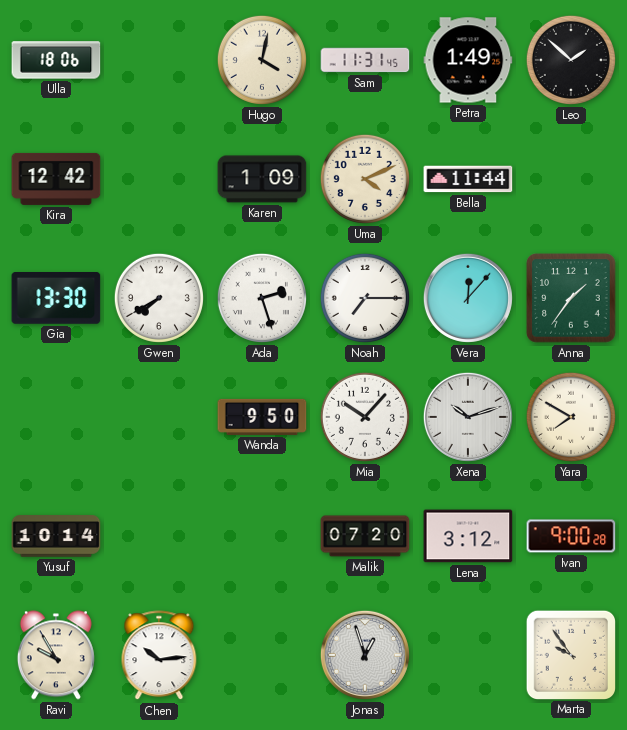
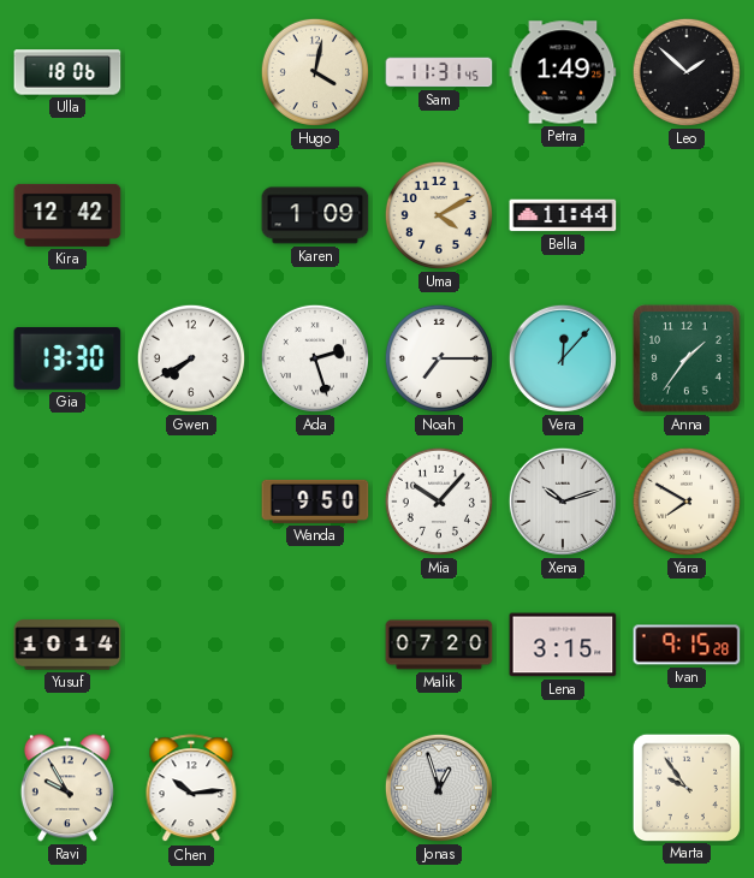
Uma: 4:11 -> 4:10 (439, 215)
Lena: 3:12 -> 3:15 (563, 645)
Ivan: 9:00 -> 9:15 (687, 645)
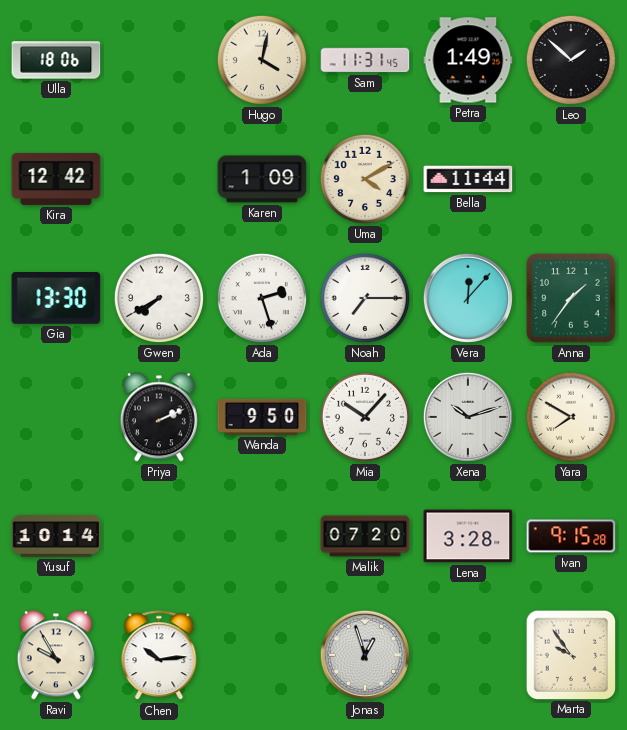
Priya: none -> 2:11 (159, 417)
Lena: 3:15 -> 3:28 (468, 536)
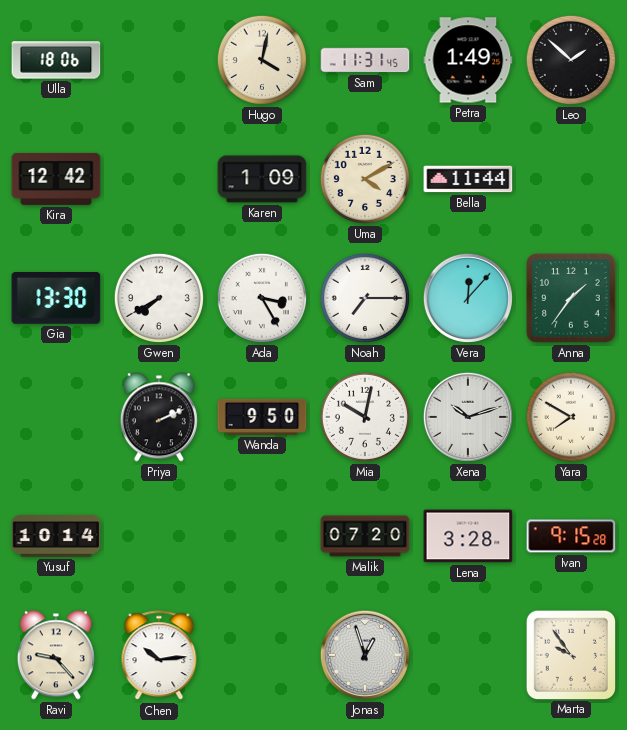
Ada: 2:27 -> 3:25 (262, 298)
Mia: 10:07 -> 10:02 (365, 417)
Ravi: 9:55 -> 9:23 (56, 655)
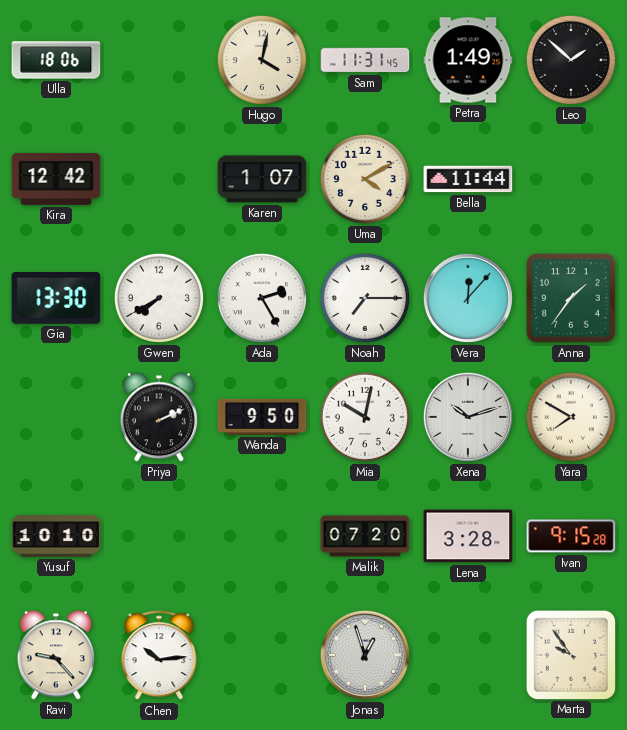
Karen: 1:09 -> 1:07 (262, 179)
Ada: 3:25 -> 2:25 (262, 298)
Yusuf: 10:14 -> 10:10 (56, 536)
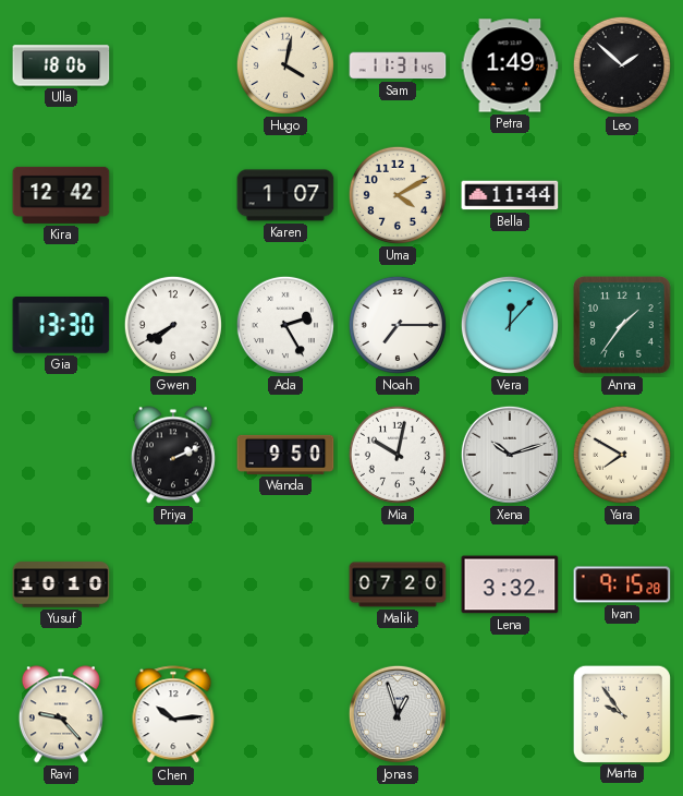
Lena: 3:28 -> 3:32 (510, 584)
